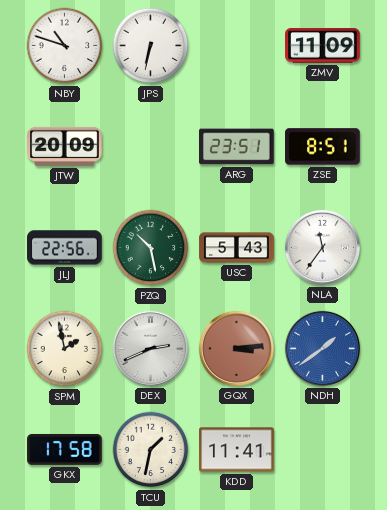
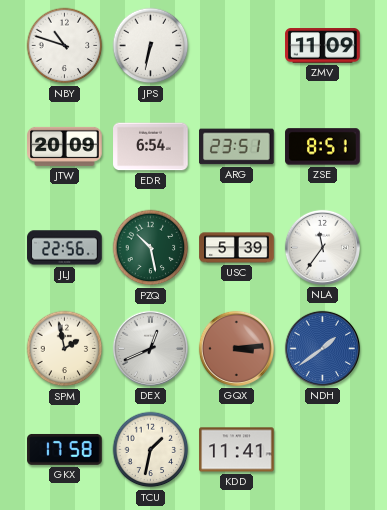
EDR: none -> 6:54 (151, 147)
USC: 5:43 -> 5:39 (237, 248)
DEX: 2:41 -> 12:41 (150, 348)
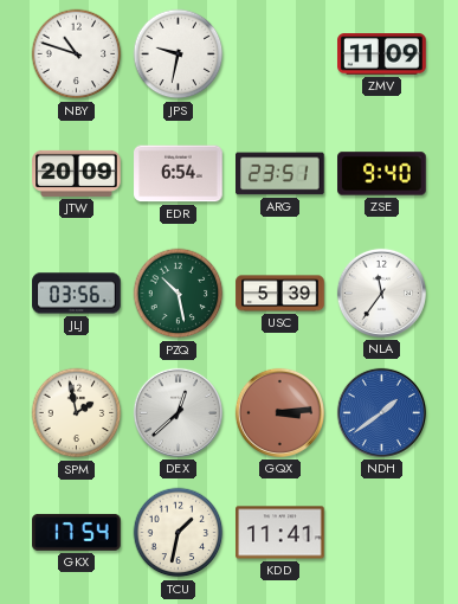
JPS: 6:32 -> 9:32 (179, 54)
ZSE: 8:51 -> 9:40 (382, 174)
JLJ: 22:56 -> 03:56 (77, 294)
DEX: 12:41 -> 12:38 (178, 412)
GKX: 17:58 -> 17:54 (77, 532)
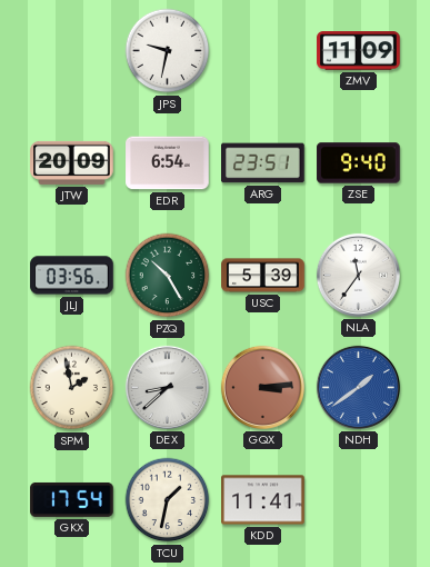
NBY: 10:48 -> none (77, 54)
PZQ: 10:28 -> 10:25 (168, 276)
DEX: 12:38 -> 8:38 (167, 387)
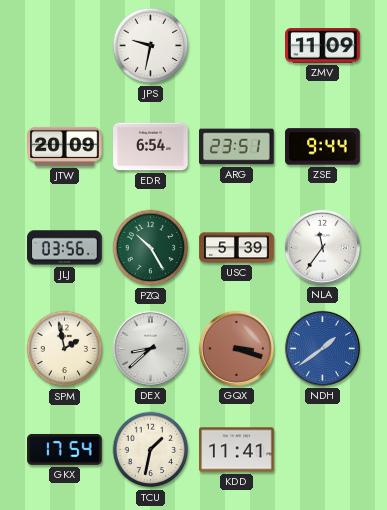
ZSE: 9:40 -> 9:44 (323, 147)
GQX: 3:14 -> 3:18 (236, 348)
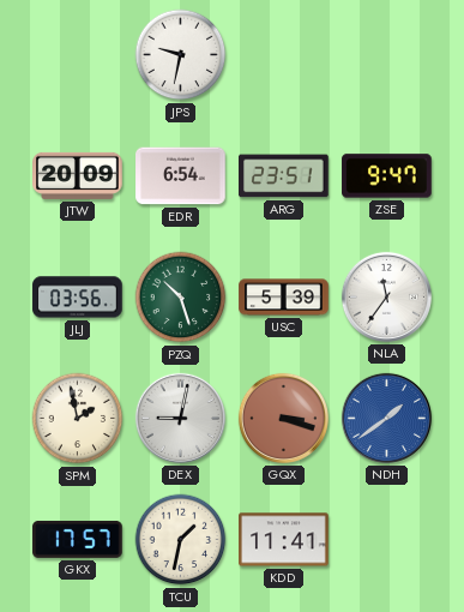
ZMV: 11:09 -> none (323, 46)
ZSE: 9:44 -> 9:47 (387, 176)
PZQ: 10:25 -> 10:27 (181, 298)
DEX: 8:38 -> 9:02 (180, 418)
GKX: 17:54 -> 17:57 (78, 539)
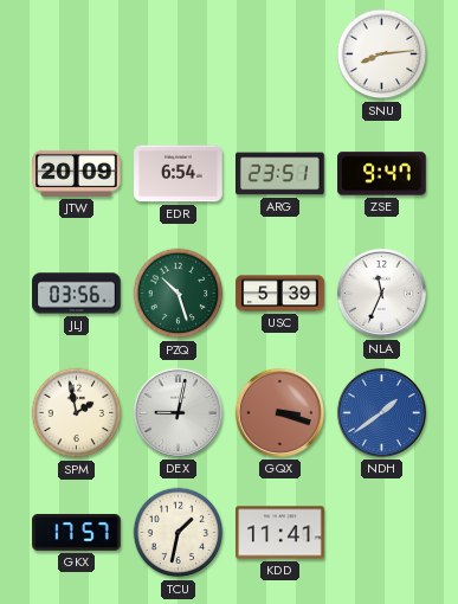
JPS: 9:32 -> none (181, 55)
SNU: none -> 8:14 (382, 54)
NLA: 11:36 -> 11:34 (381, 293)
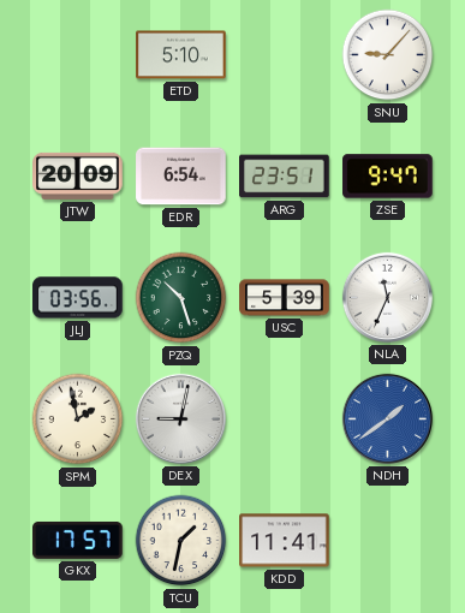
ETD: none -> 5:10 (181, 55)
SNU: 8:14 -> 9:07 (388, 55)
GQX: 3:18 -> none (279, 412)
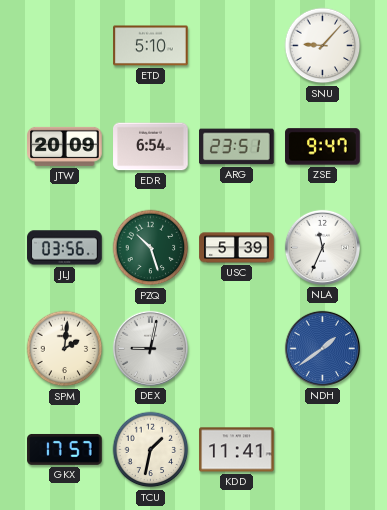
SPM: 1:58 -> 2:01 (65, 349)
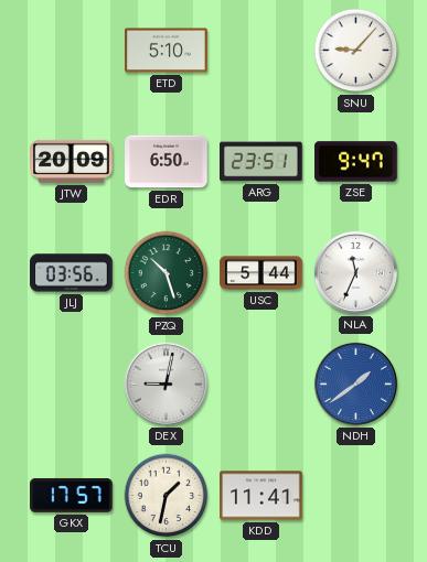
EDR: 6:54 -> 6:50 (167, 162)
USC: 5:39 -> 5:44 (261, 273)
SPM: 2:01 -> none (65, 349)
